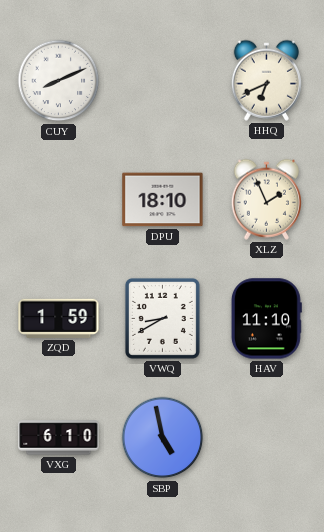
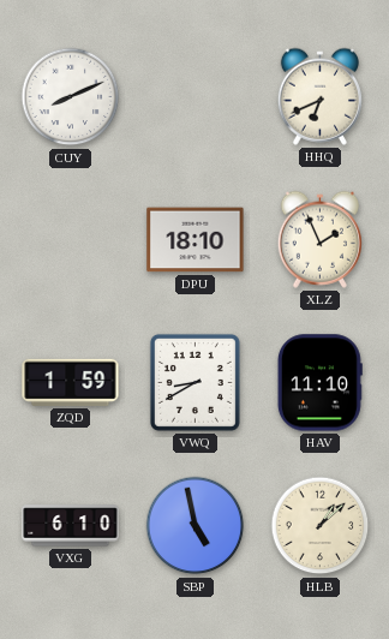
HLB: none -> 1:08 (321, 526)
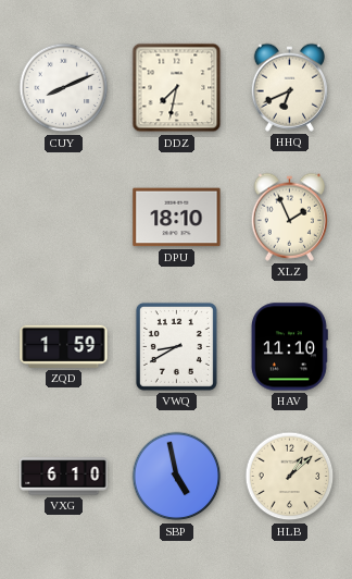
DDZ: none -> 7:32 (177, 88)
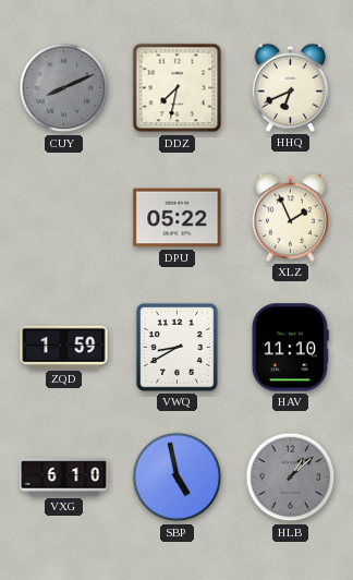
CUY dial: white -> grey (64, 88)
DPU: 18:10 -> 05:22 (178, 218)
HLB dial: cream -> grey (291, 478)
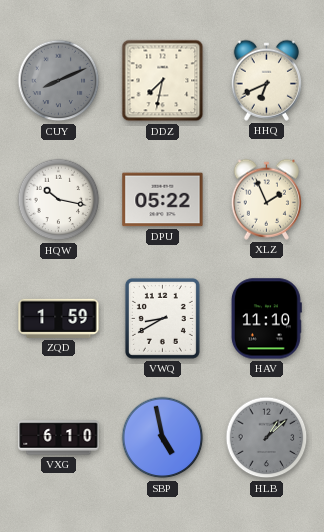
HQW: none -> 10:17 (59, 200)
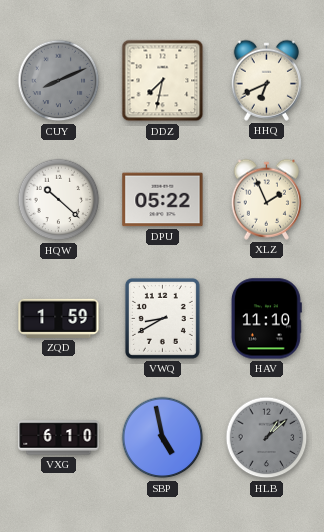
HQW: 10:17 -> 10:22 (59, 200)
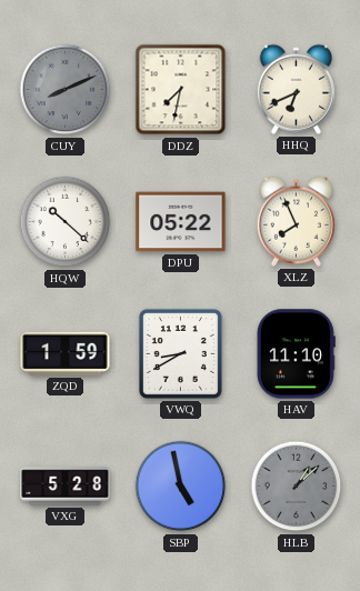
XLZ: 1:56 -> 7:56 (296, 221)
VXG: 6:10 -> 5:28 (66, 487)
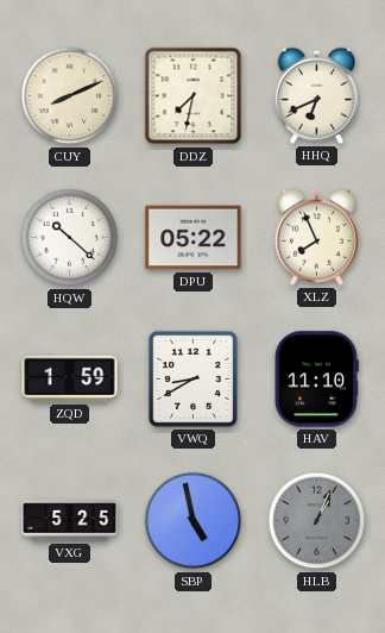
CUY dial: grey -> cream (70, 96)
VXG: 5:28 -> 5:25 (70, 521)
HLB: 1:08 -> 1:04 (317, 521)
